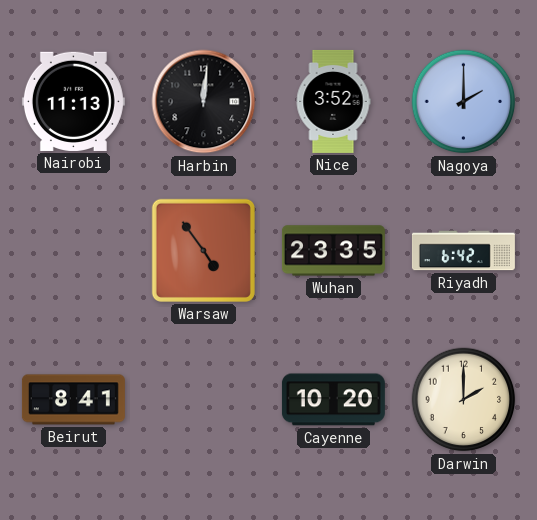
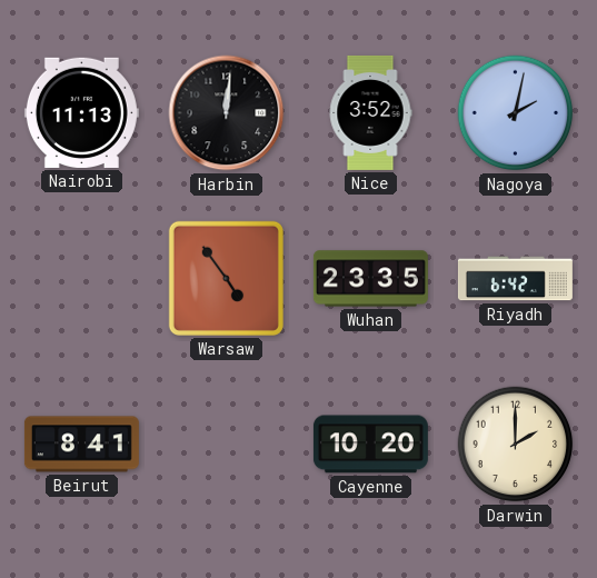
Nagoya: 2:00 -> 2:02 (516, 113)
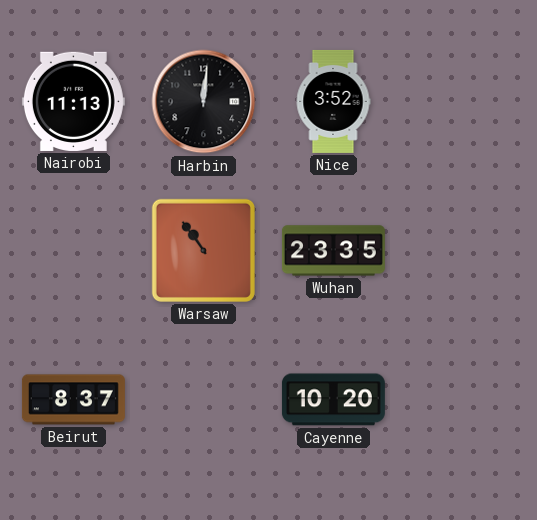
Nagoya: 2:02 -> none (516, 113)
Warsaw: 4:54 -> 10:54 (203, 250)
Riyadh: 6:42 -> none (515, 279)
Beirut: 8:41 -> 8:37 (73, 400)
Darwin: 2:00 -> none (516, 445)
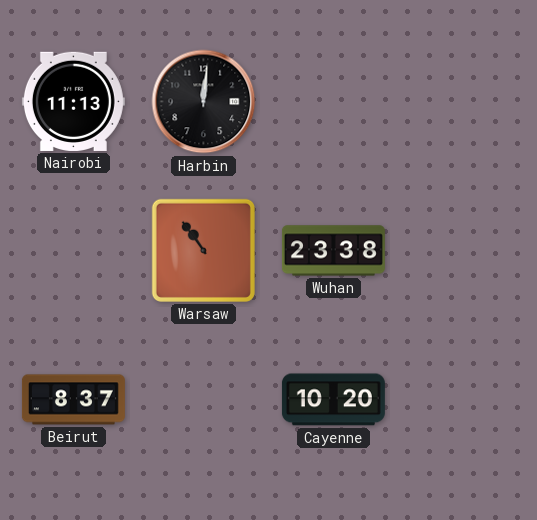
Nice: 3:52 -> none (333, 101)
Wuhan: 23:35 -> 23:38 (333, 251)
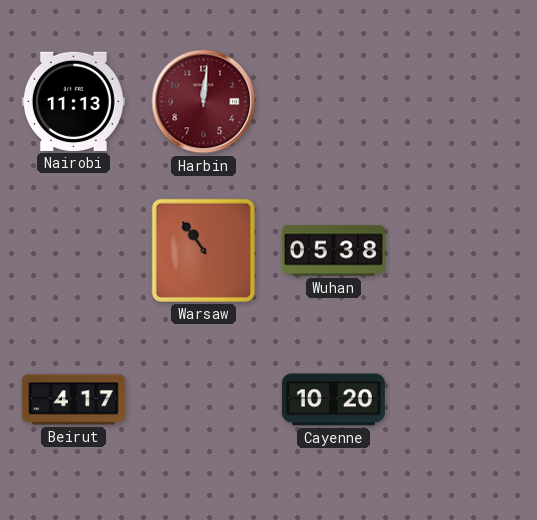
Harbin dial: black -> burgundy (204, 102)
Wuhan: 23:38 -> 05:38 (333, 251)
Beirut: 8:37 -> 4:17 (73, 400)
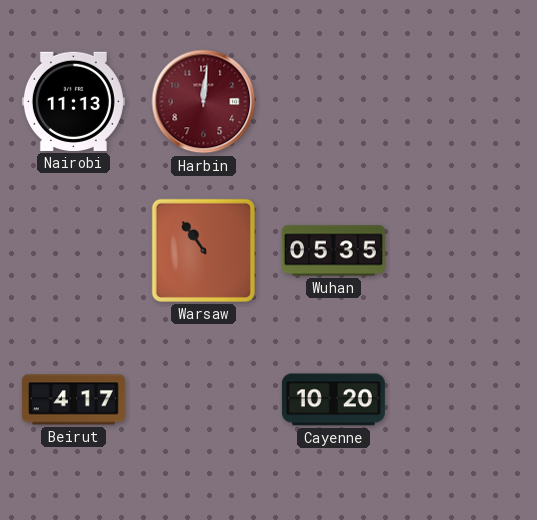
Wuhan: 05:38 -> 05:35 (333, 251)
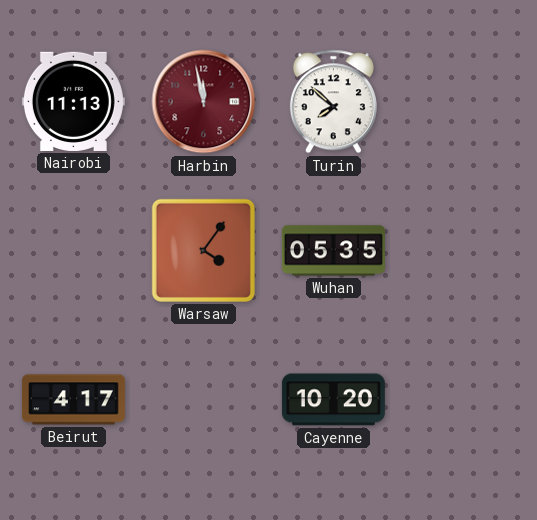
Harbin: 12:01 -> 11:58 (204, 102)
Turin: none -> 7:52 (333, 102)
Warsaw: 10:54 -> 4:06 (203, 250)
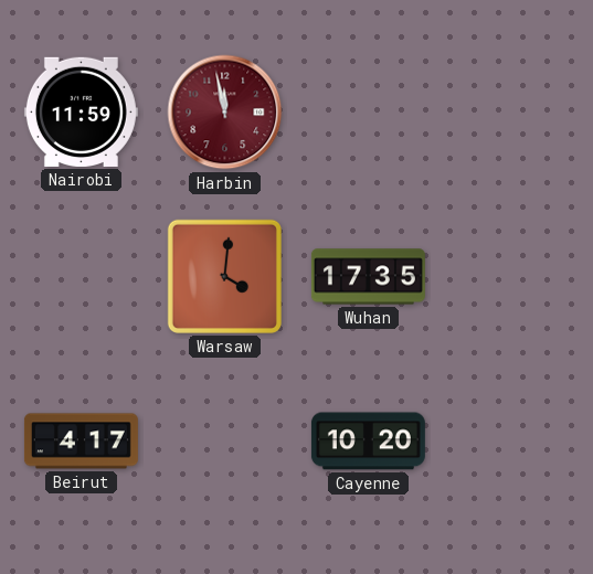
Nairobi: 11:13 -> 11:59 (81, 111)
Turin: 7:52 -> none (333, 102)
Warsaw: 4:06 -> 4:01 (224, 276)
Wuhan: 05:35 -> 17:35 (368, 277)
